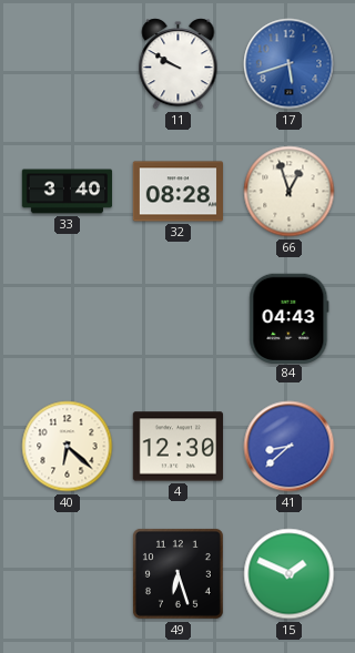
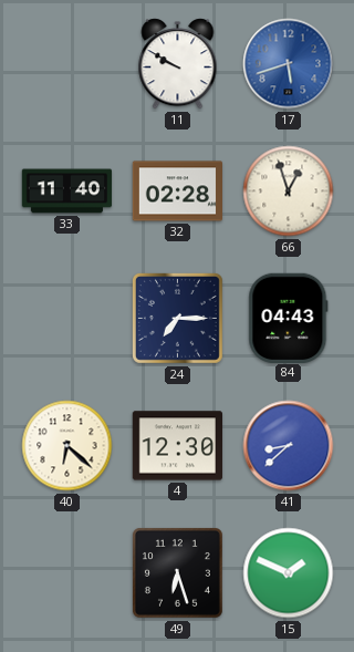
33: 3:40 -> 11:40 (67, 192)
32: 08:28 -> 02:28 (177, 192)
24: none -> 7:15 (177, 318)
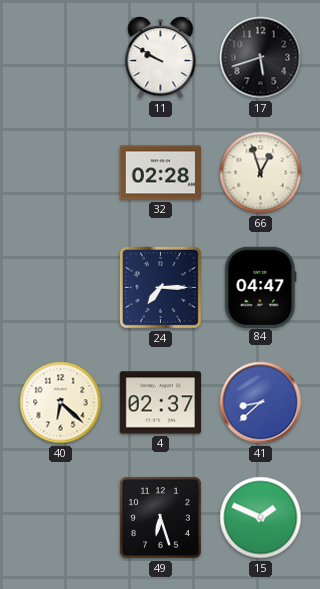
17 dial: blue -> black (261, 58)
33: 11:40 -> none (67, 192)
84: 04:43 -> 04:47 (261, 287)
4: 12:30 -> 02:37 (160, 403)
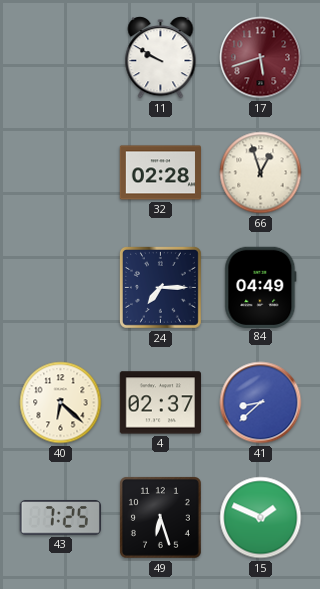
17 dial: black -> burgundy (261, 58)
84: 04:47 -> 04:49 (261, 287)
43: none -> 7:25 (60, 518)
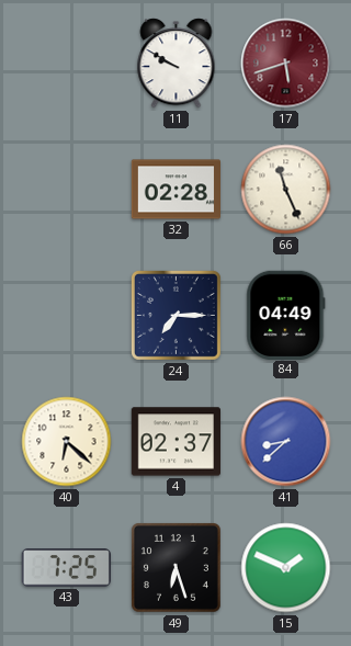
66: 12:57 -> 11:26 (286, 190)
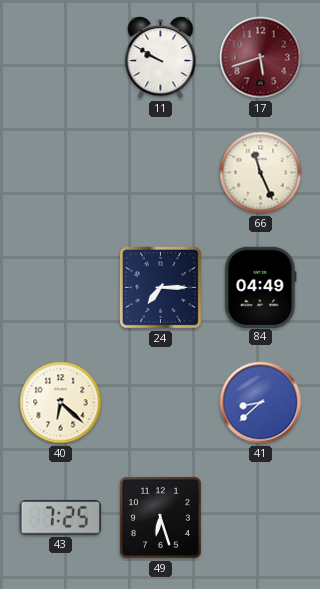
32: 02:28 -> none (175, 190)
4: 02:37 -> none (175, 442)
15: 1:49 -> none (286, 568)
